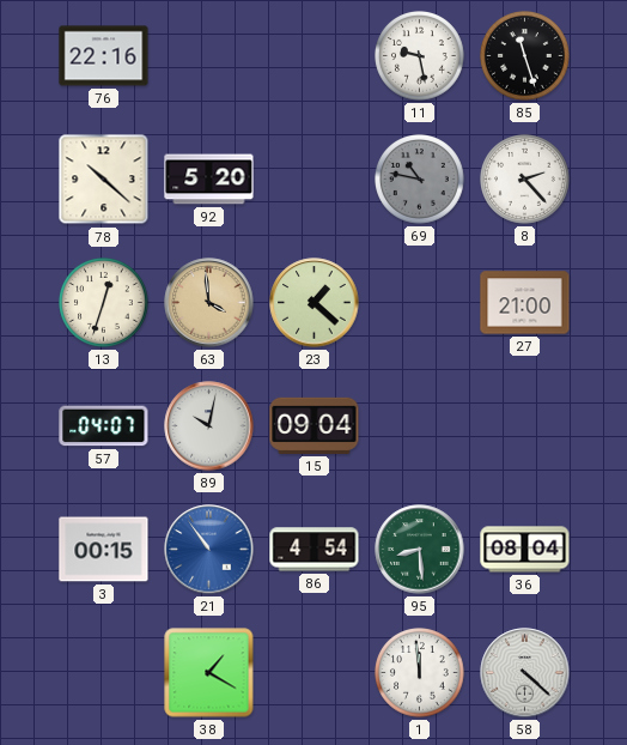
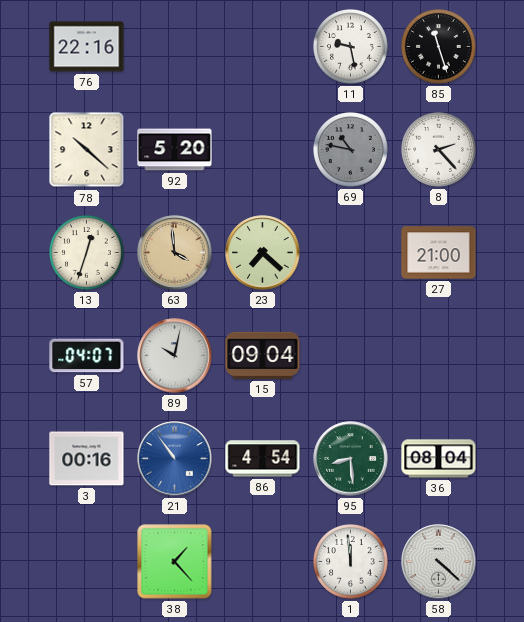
23: 1:22 -> 7:22 (263, 253)
3: 00:15 -> 00:16 (87, 459)
38: 1:20 -> 1:23 (175, 562)
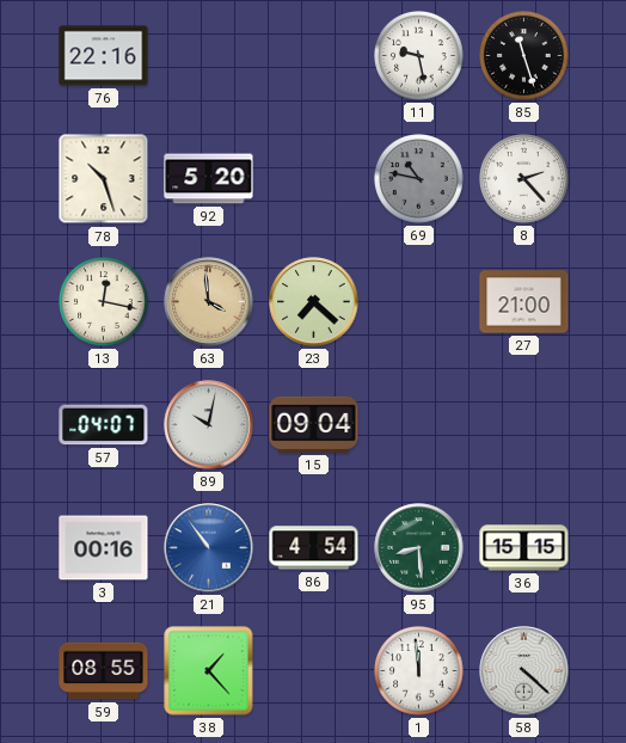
78: 10:22 -> 10:27 (104, 179)
13: 12:33 -> 12:17 (104, 302)
36: 08:04 -> 15:15 (524, 548)
59: none -> 08:55 (104, 671)
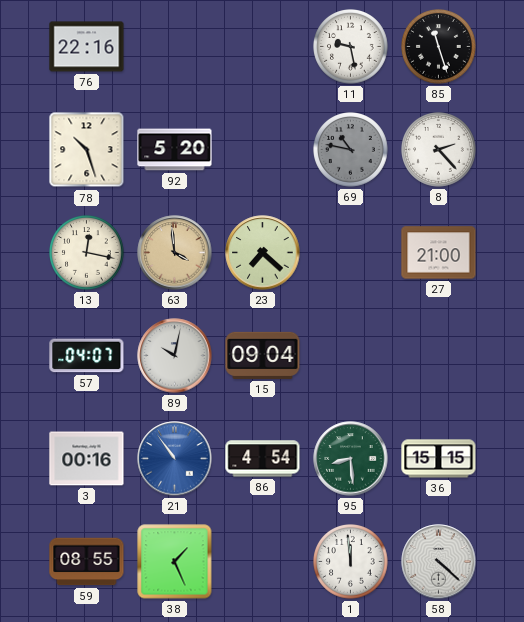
38: 1:23 -> 1:26 (175, 562)
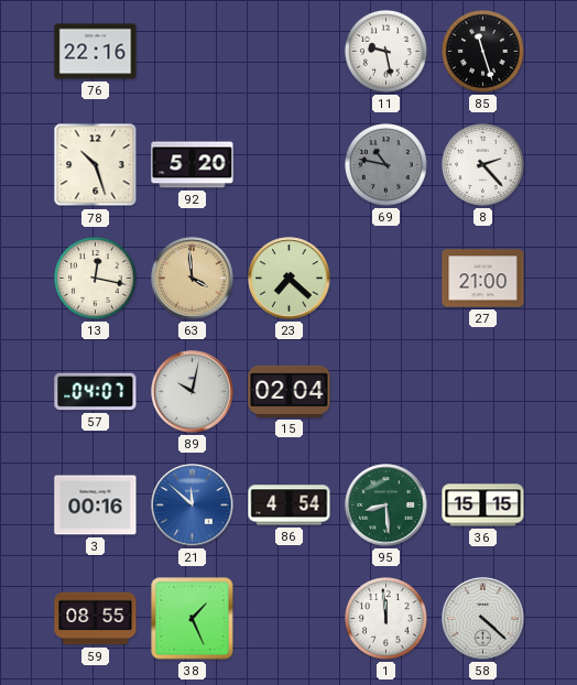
15: 09:04 -> 02:04 (290, 391)
21: 10:54 -> 11:52 (193, 505)
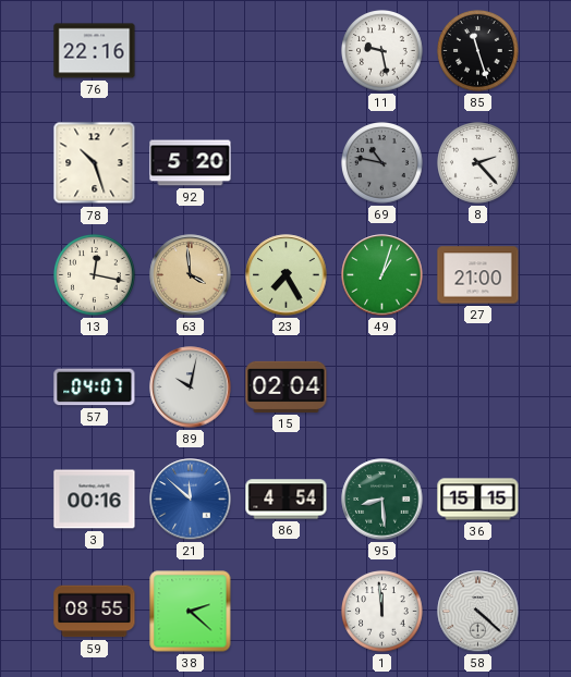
23: 7:22 -> 7:25 (287, 275)
49: none -> 1:03 (382, 275)
38: 1:26 -> 2:22 (191, 612)
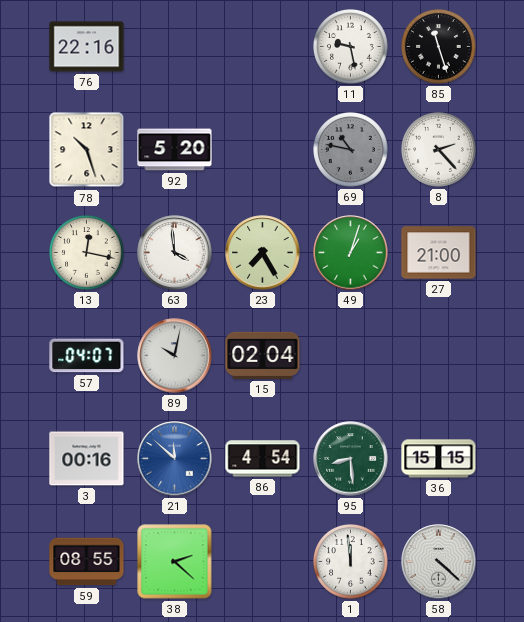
63 dial: champagne -> white (175, 253)
